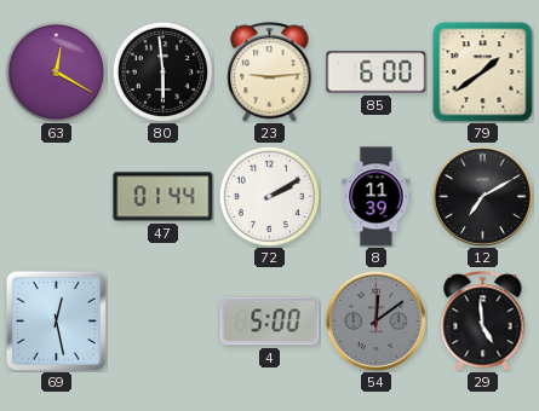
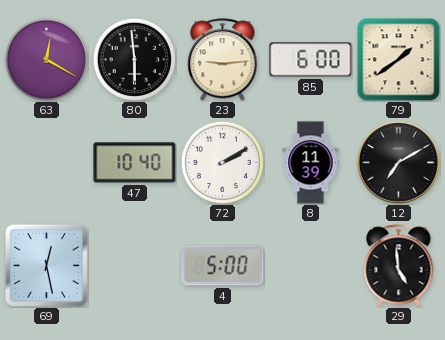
47: 01:44 -> 10:40 (135, 163)
54: 12:09 -> none (375, 320)
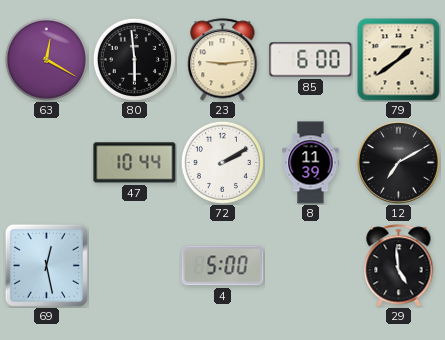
47: 10:40 -> 10:44 (135, 163)
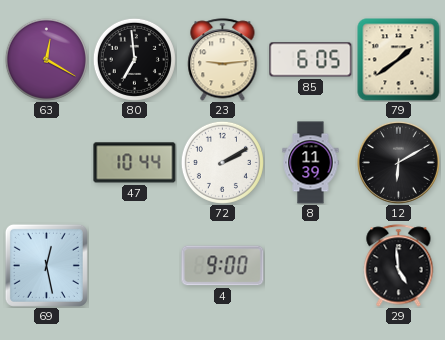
80: 5:59 -> 6:59 (134, 59)
85: 6:00 -> 6:05 (311, 60)
12: 7:10 -> 6:10 (398, 162)
4: 5:00 -> 9:00 (223, 266)
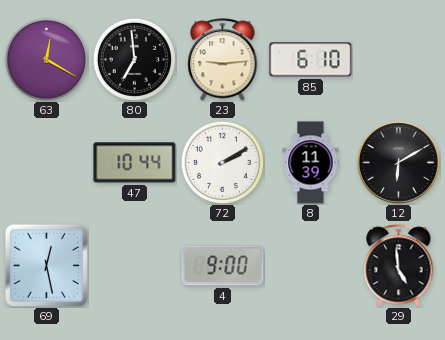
85: 6:05 -> 6:10 (311, 60)
79: 1:39 -> none (399, 60)
